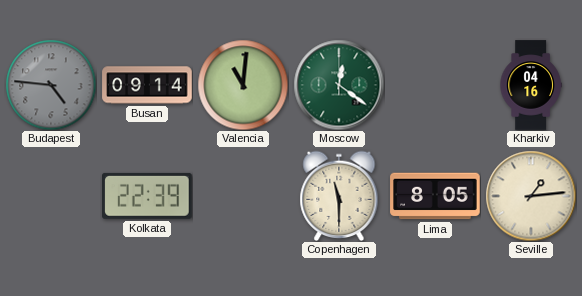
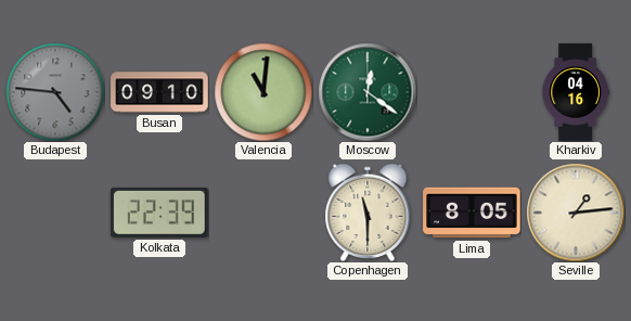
Busan: 09:14 -> 09:10 (159, 92)
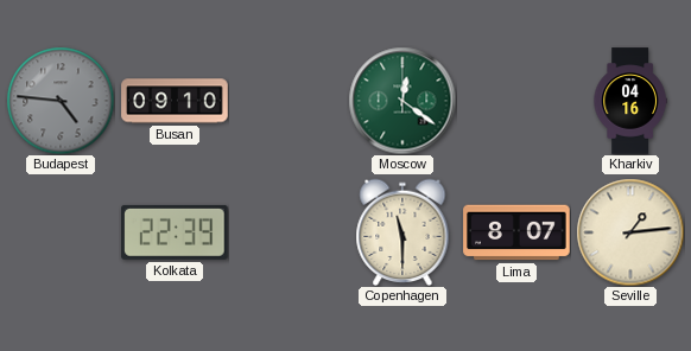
Valencia: 11:01 -> none (263, 92)
Lima: 8:05 -> 8:07 (516, 232)
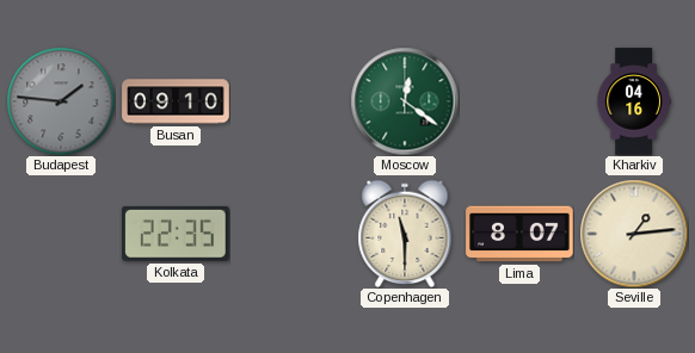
Budapest: 4:46 -> 1:46 (61, 101)
Kolkata: 22:39 -> 22:35 (177, 234)
